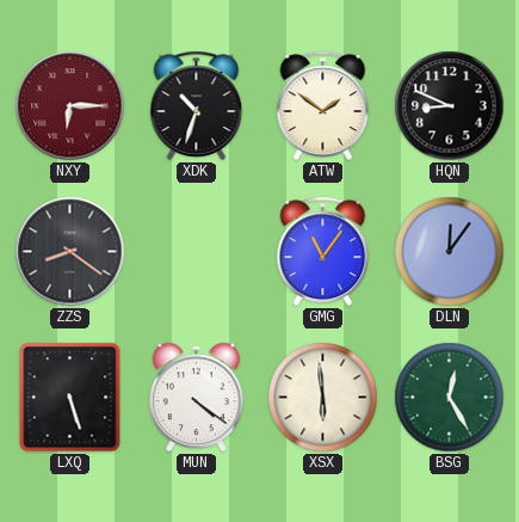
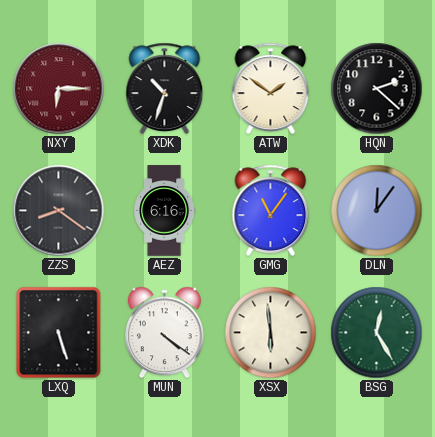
HQN: 8:49 -> 2:22 (377, 89)
AEZ: none -> 6:16 (165, 211)
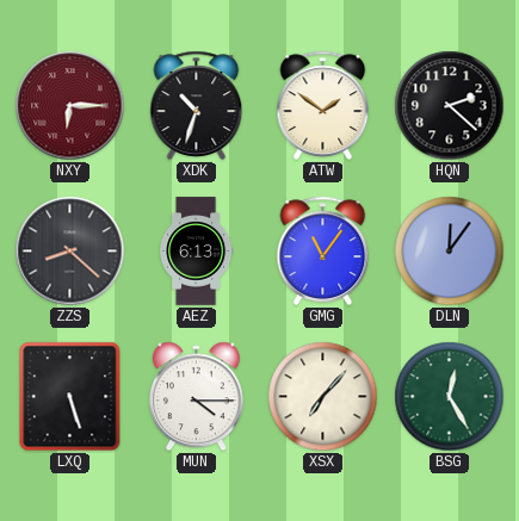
ZZS: 8:21 -> 8:22 (70, 252)
AEZ: 6:16 -> 6:13 (197, 252)
MUN: 4:21 -> 4:15 (196, 397)
XSX: 5:59 -> 7:07 (323, 397)
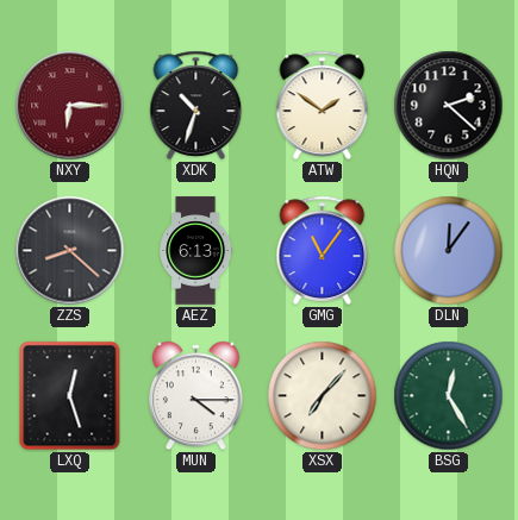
LXQ: 5:27 -> 12:27 (70, 396)
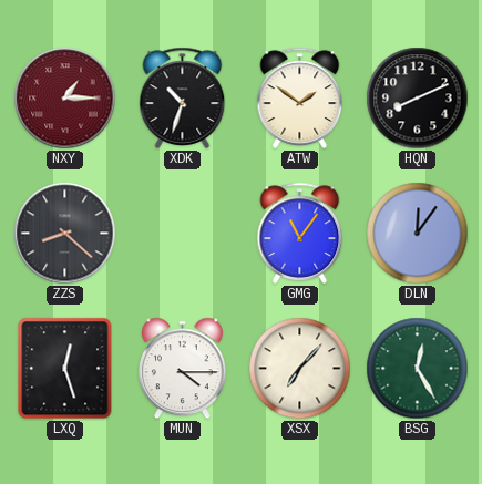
NXY: 6:15 -> 1:15 (65, 99)
HQN: 2:22 -> 8:11 (418, 99)
AEZ: 6:13 -> none (196, 251)
